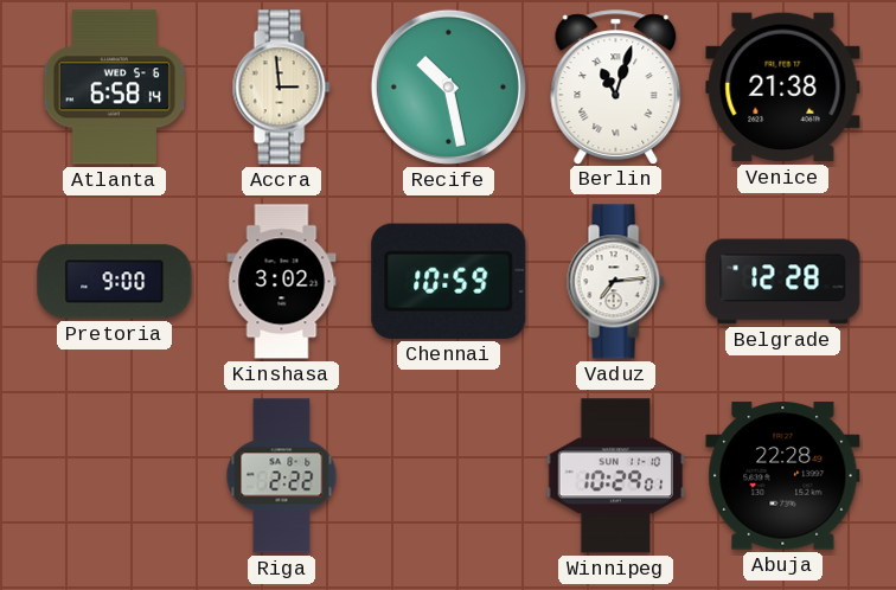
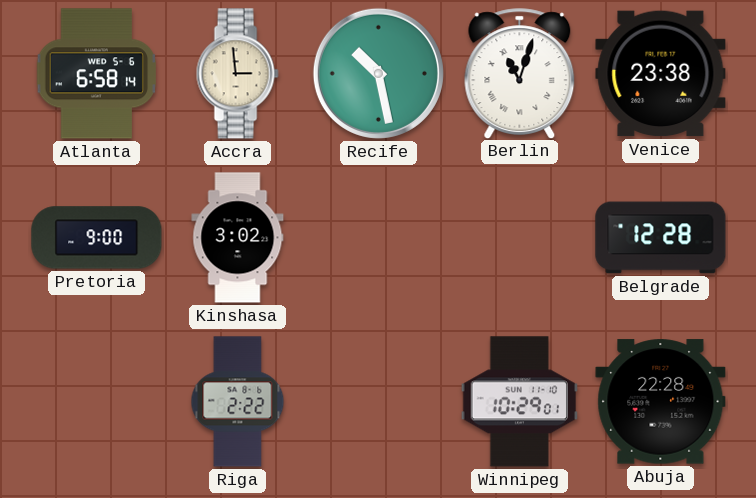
Venice: 21:38 -> 23:38 (661, 74)
Chennai: 10:59 -> none (449, 281)
Vaduz: 7:14 -> none (615, 282)
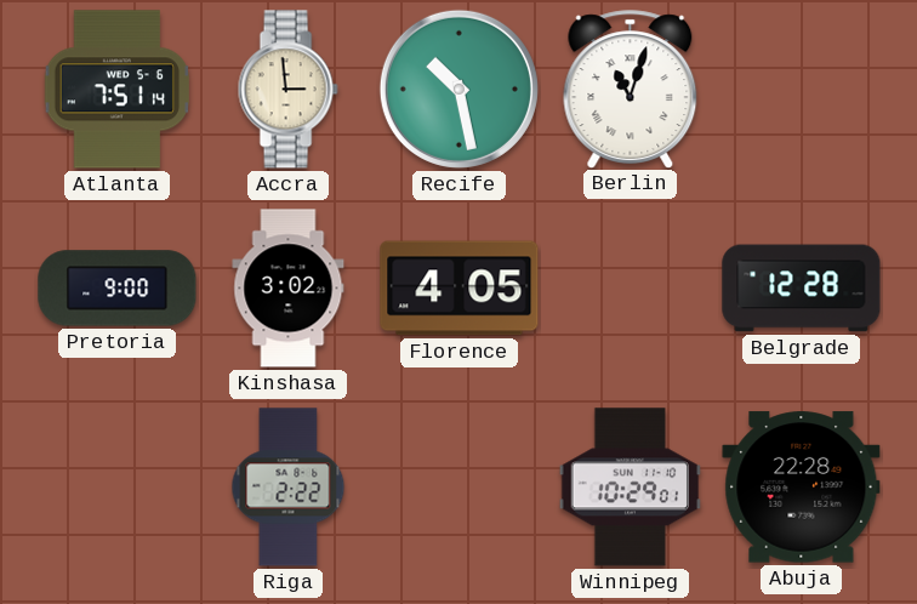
Atlanta: 6:58 -> 7:51 (116, 90)
Venice: 23:38 -> none (661, 74)
Florence: none -> 4:05 (460, 289)
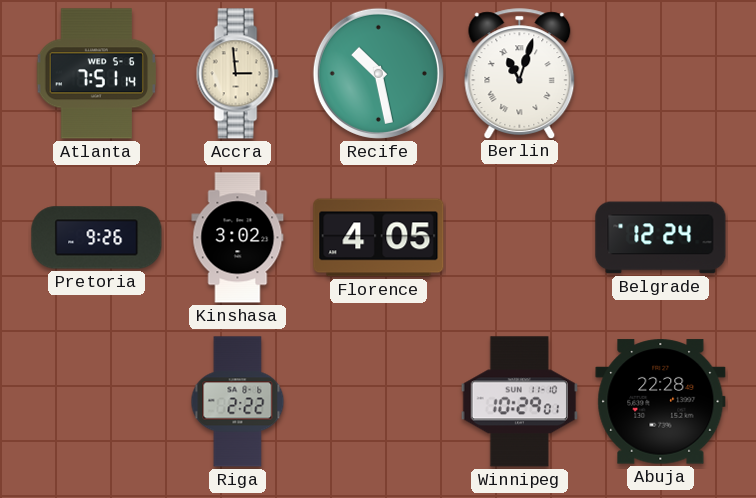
Pretoria: 9:00 -> 9:26 (97, 238)
Belgrade: 12:28 -> 12:24 (661, 238)
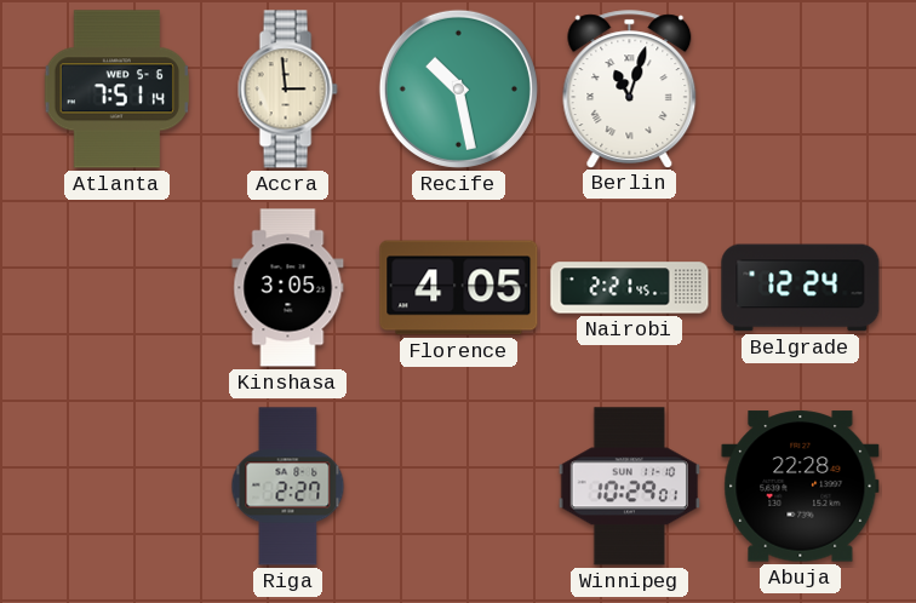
Pretoria: 9:26 -> none (97, 238)
Kinshasa: 3:02 -> 3:05 (288, 288)
Nairobi: none -> 2:21 (630, 288)
Riga: 2:22 -> 2:27 (288, 487)
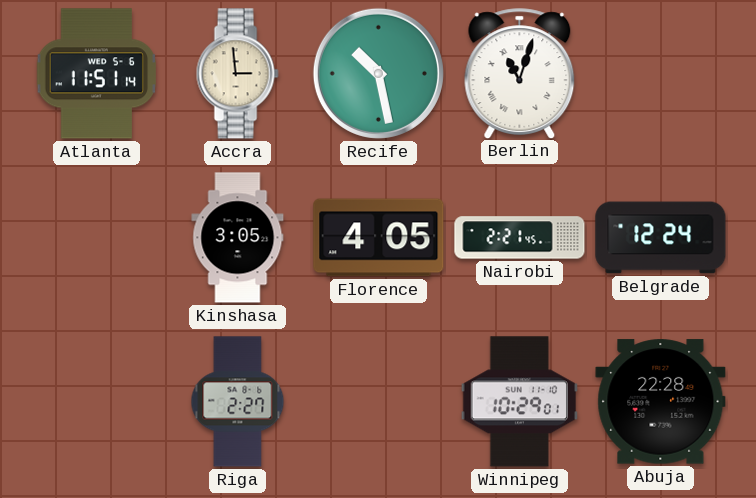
Atlanta: 7:51 -> 11:51 (96, 74)
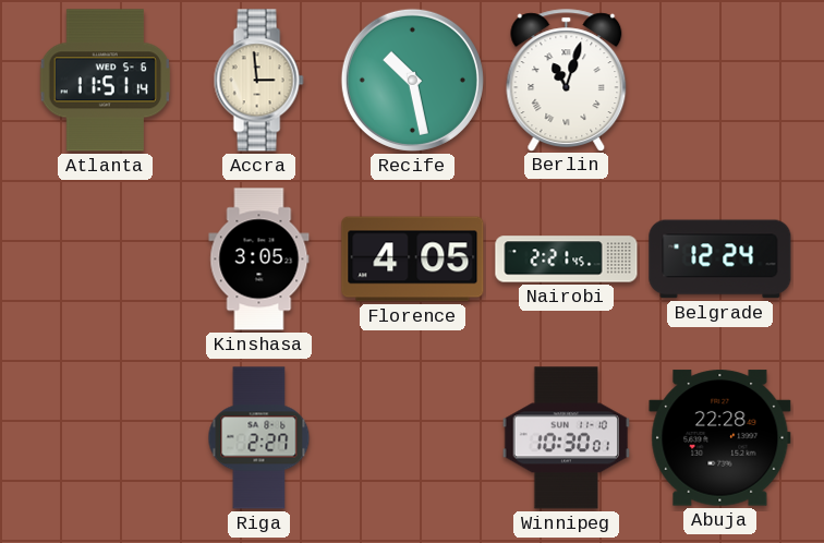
Winnipeg: 10:29 -> 10:30 (566, 438)
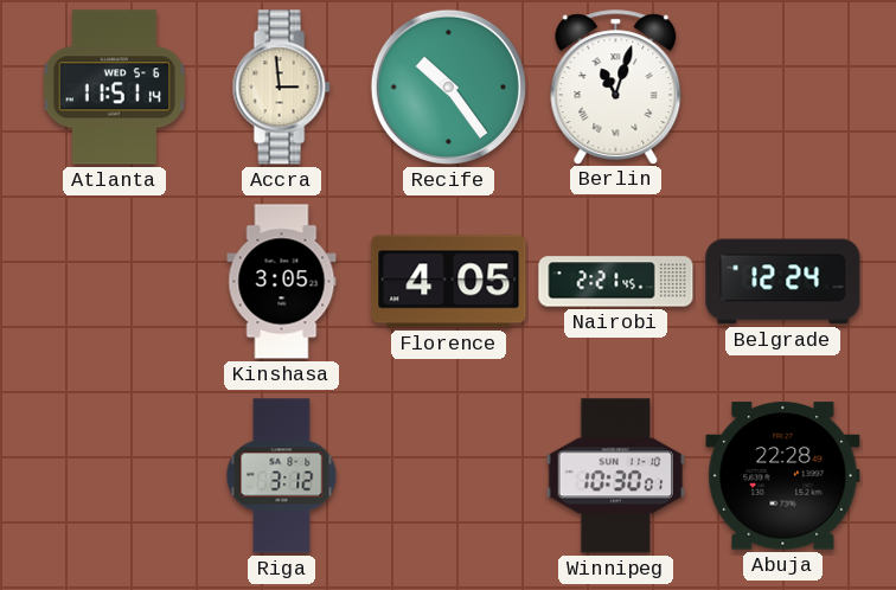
Recife: 10:28 -> 10:24 (448, 86)
Riga: 2:27 -> 3:12 (282, 476)
